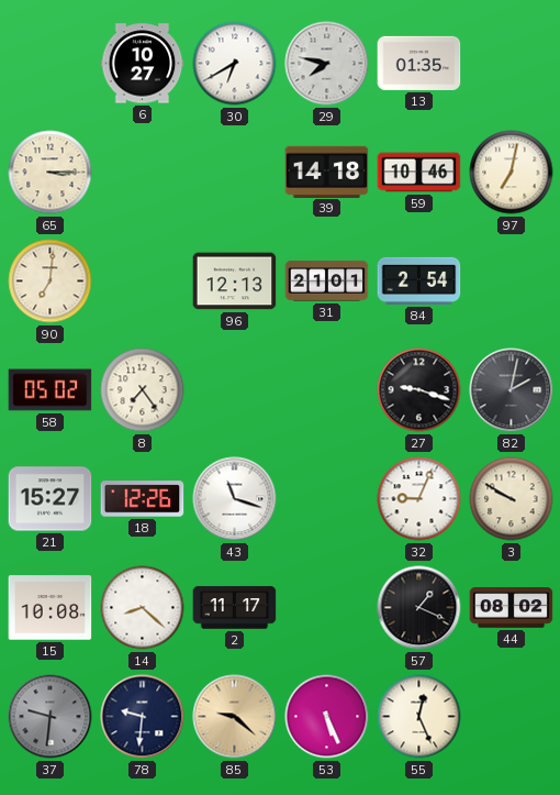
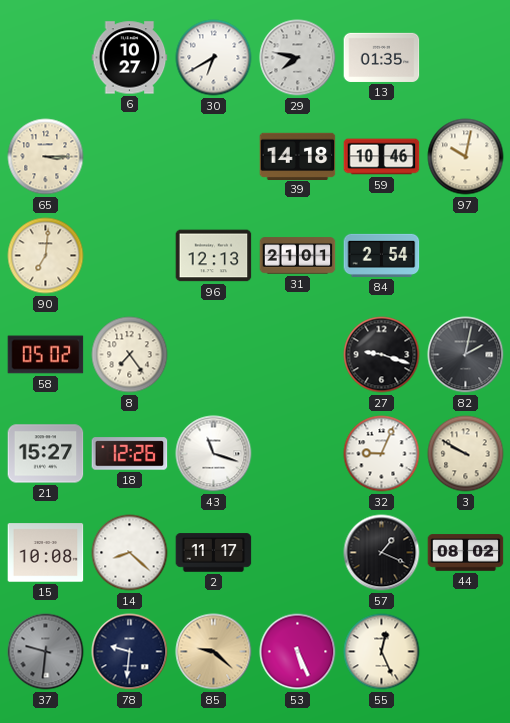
97: 7:02 -> 10:02 (466, 157)
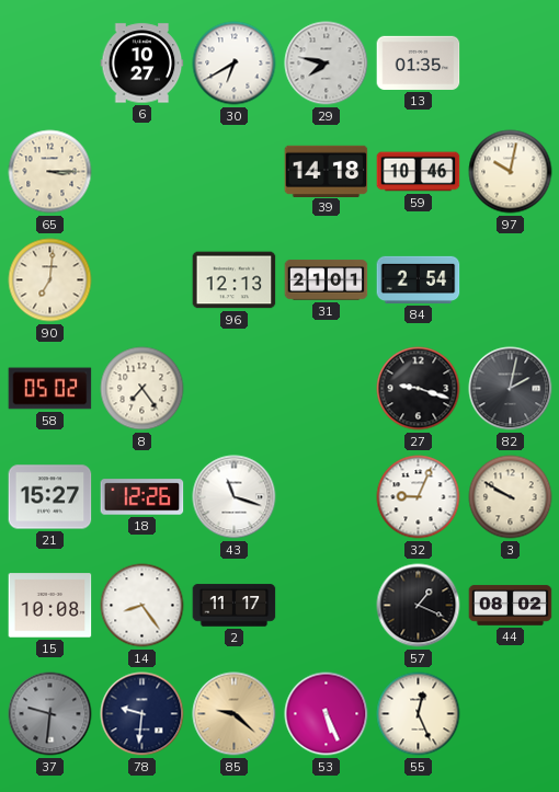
14: 8:22 -> 8:24 (142, 606)
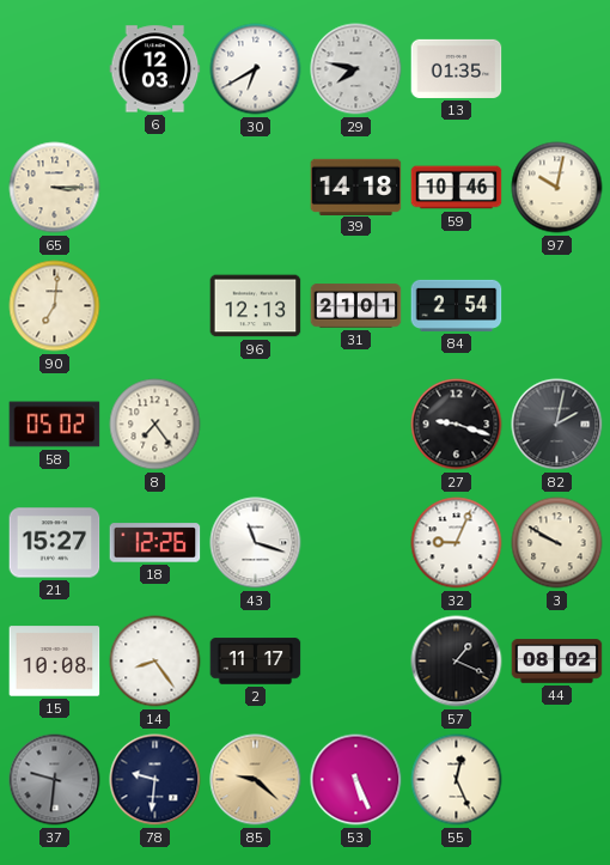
6: 10:27 -> 12:03 (155, 69)
